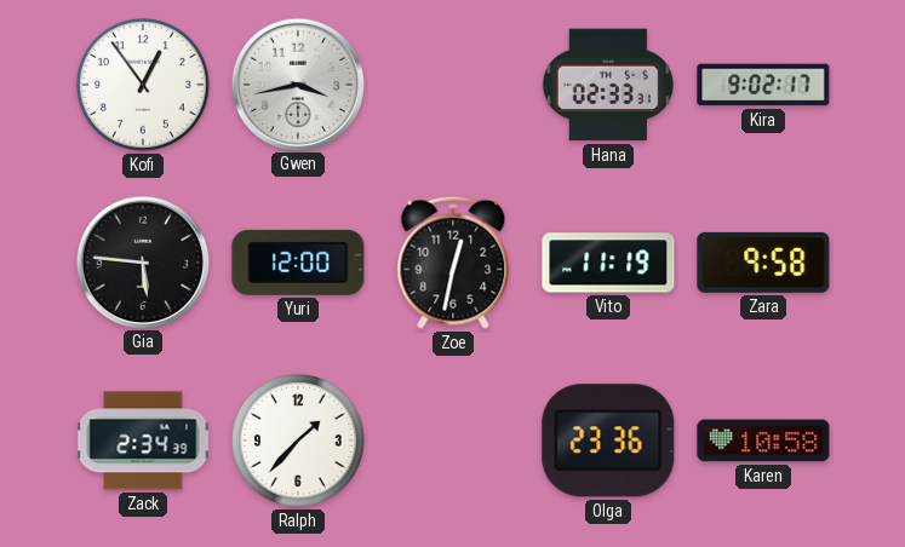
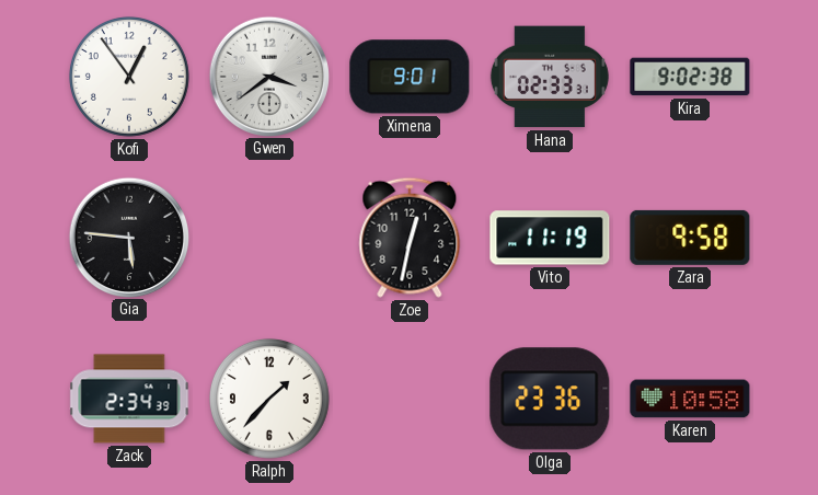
Gwen: 3:43 -> 3:39 (268, 76)
Ximena: none -> 9:01 (410, 77)
Kira: 9:02:17 -> 9:02:38 (690, 77)
Yuri: 12:00 -> none (298, 263)
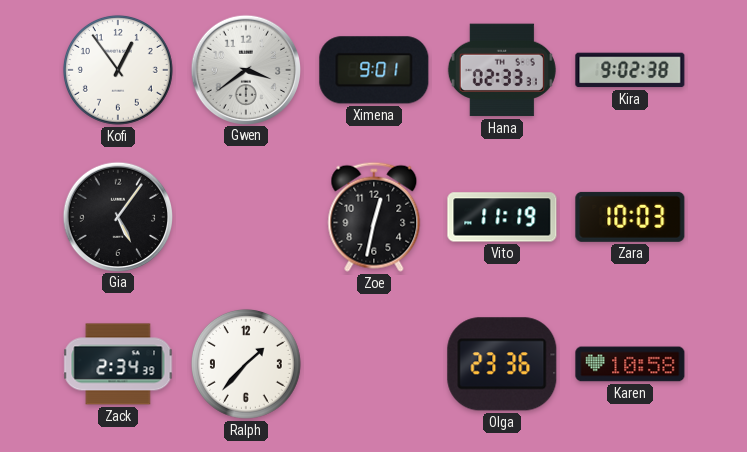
Gia: 5:46 -> 5:06 (117, 216)
Zara: 9:58 -> 10:03 (630, 217)
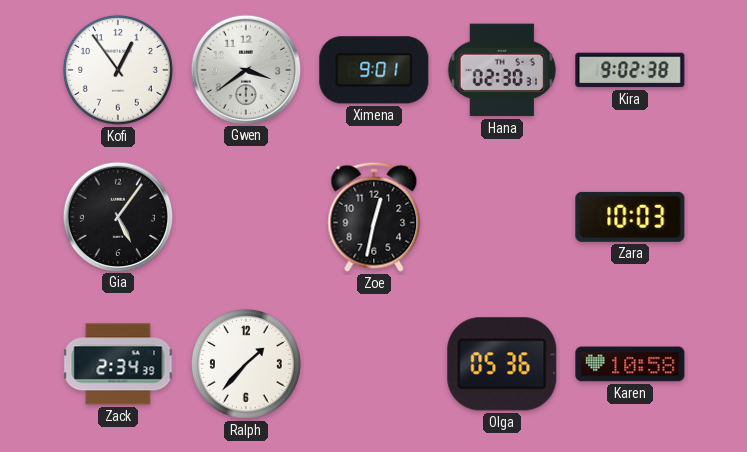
Hana: 02:33 -> 02:30 (502, 70)
Vito: 11:19 -> none (502, 217)
Olga: 23:36 -> 05:36 (502, 364)
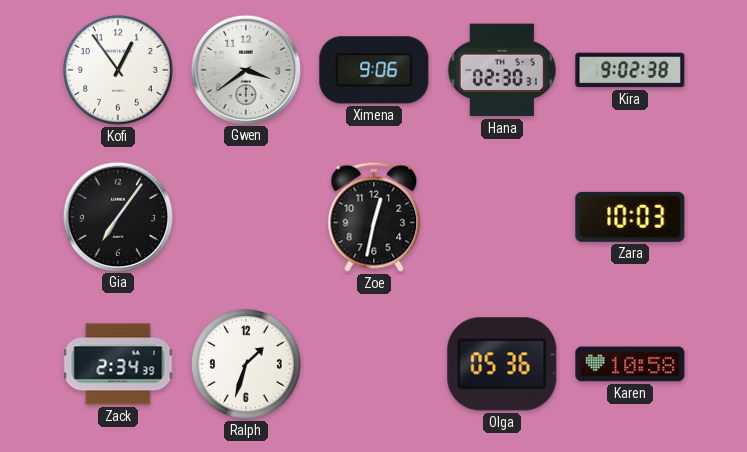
Ximena: 9:01 -> 9:06 (374, 70)
Gia: 5:06 -> 7:06 (117, 216)
Ralph: 1:37 -> 1:33 (246, 364)
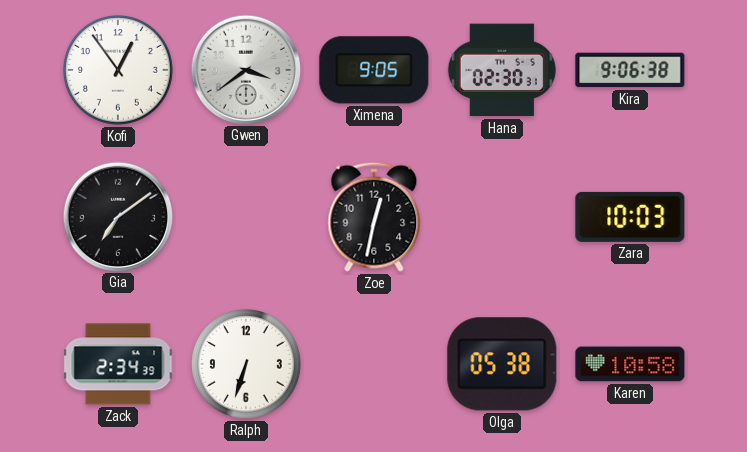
Ximena: 9:06 -> 9:05 (374, 70)
Kira: 9:02 -> 9:06 (630, 70)
Gia: 7:06 -> 7:09 (117, 216)
Ralph: 1:33 -> 6:33 (246, 364)
Olga: 05:36 -> 05:38 (502, 364)
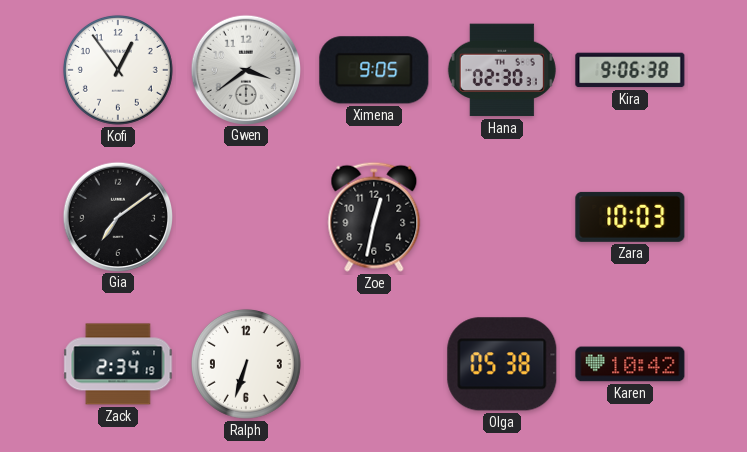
Zack: 2:34:39 -> 2:34:19 (118, 364)
Karen: 10:58 -> 10:42 (630, 364)
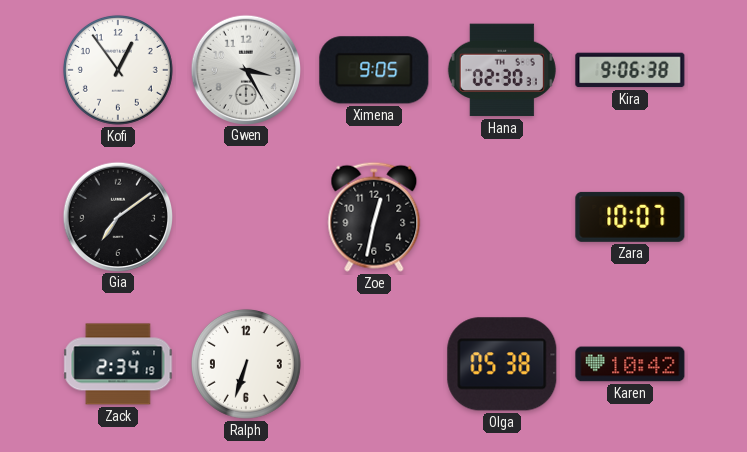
Gwen: 3:39 -> 3:25 (245, 69)
Zara: 10:03 -> 10:07 (630, 217)
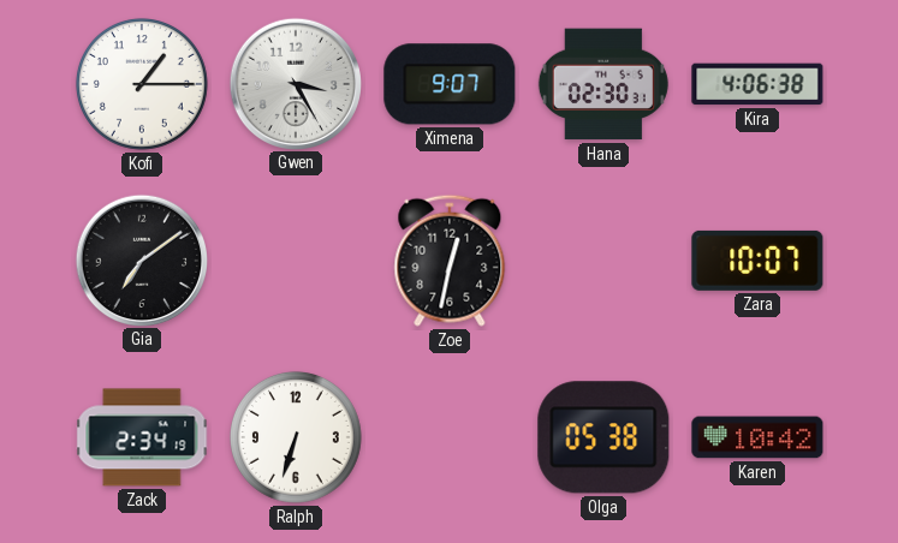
Kofi: 12:54 -> 1:15 (142, 84)
Ximena: 9:05 -> 9:07 (450, 84)
Kira: 9:06 -> 4:06 (757, 84)
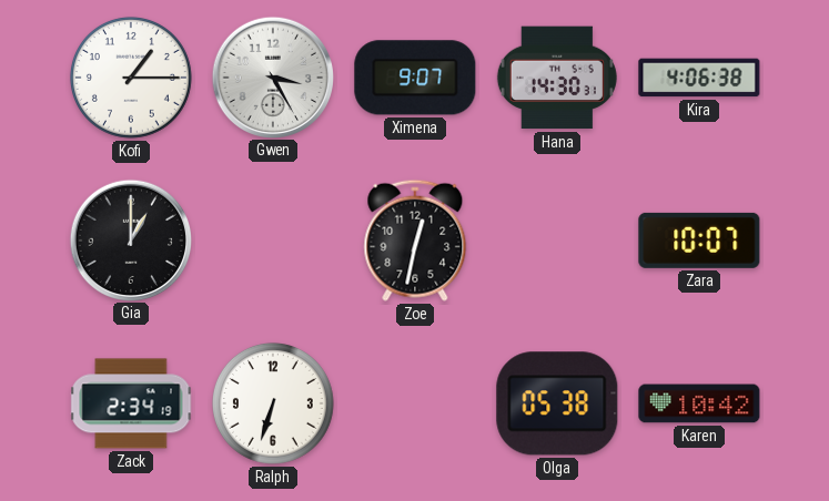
Hana: 02:30 -> 14:30 (557, 78)
Gia: 7:09 -> 1:00 (130, 239)
